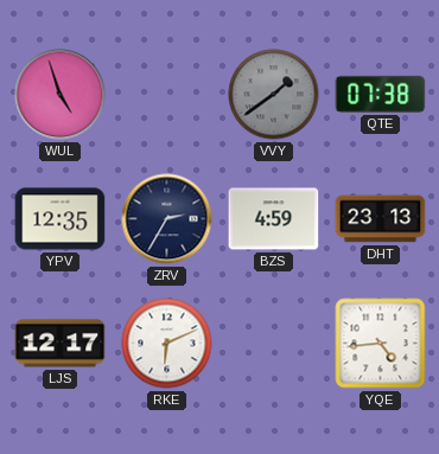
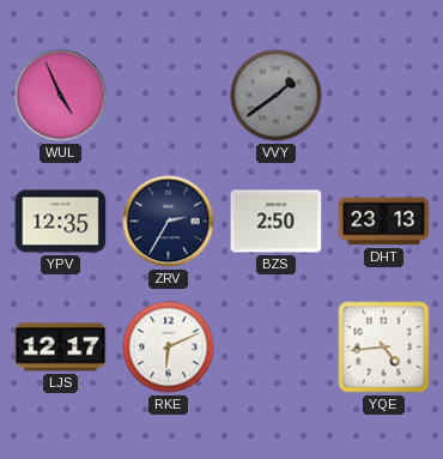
WUL: 4:57 -> 4:56 (61, 96)
QTE: 07:38 -> none (381, 94)
BZS: 4:59 -> 2:50 (277, 222)
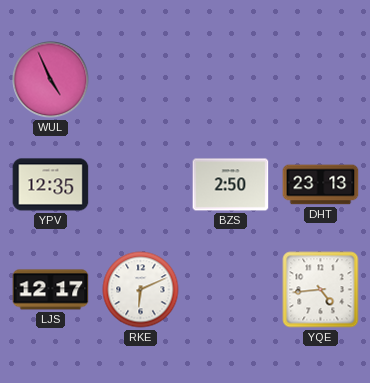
VVY: 1:39 -> none (277, 96)
ZRV: 2:35 -> none (169, 222)
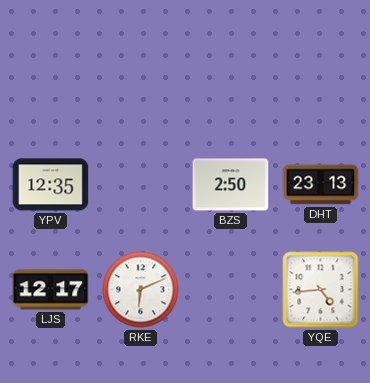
WUL: 4:56 -> none (51, 80)
